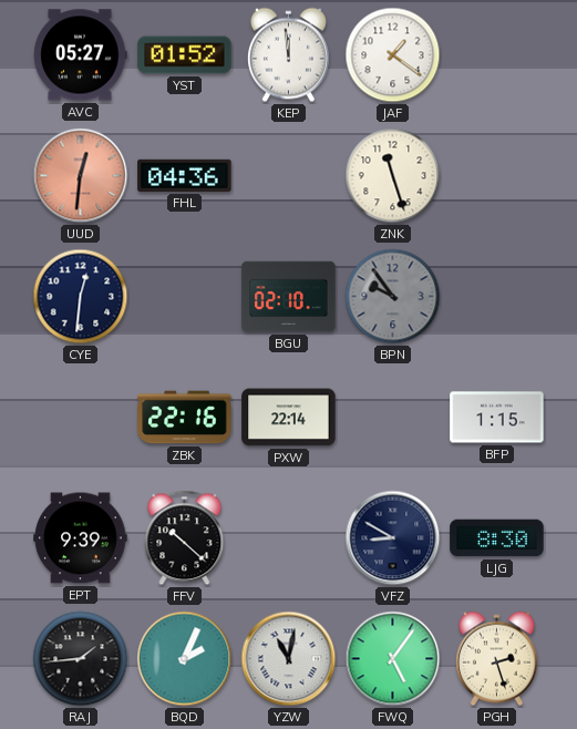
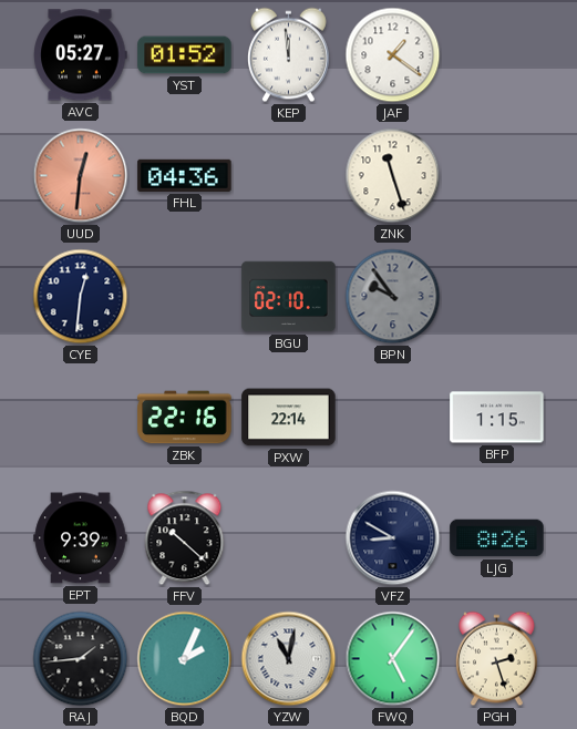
LJG: 8:30 -> 8:26 (497, 538)
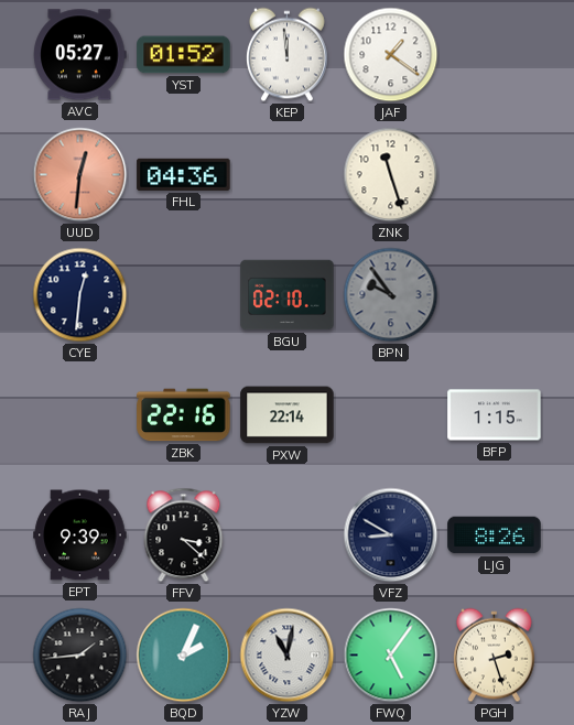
FFV: 10:22 -> 3:22 (184, 535)
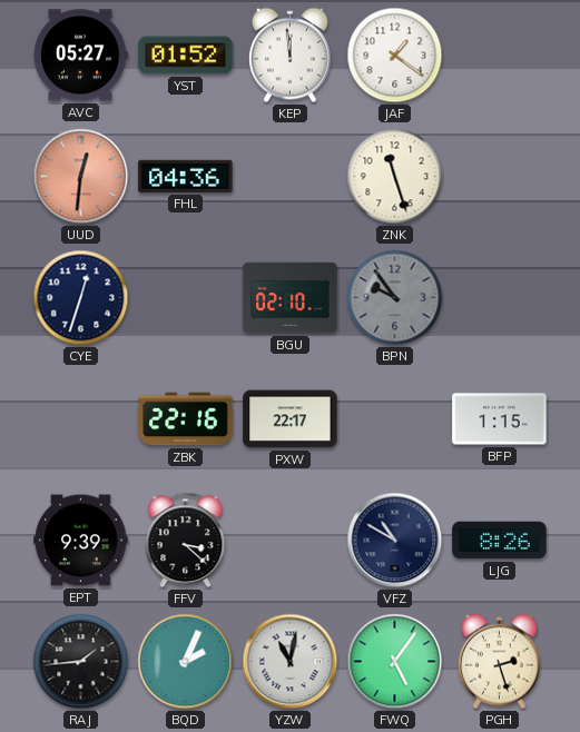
CYE: 12:31 -> 12:33 (81, 298)
PXW: 22:14 -> 22:17 (291, 419)
VFZ: 8:50 -> 10:50 (395, 541)
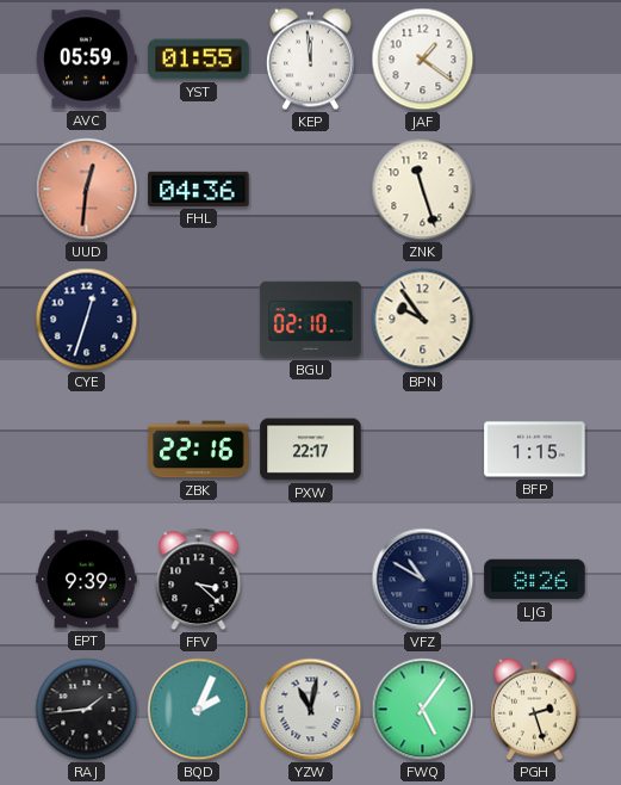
AVC: 05:27 -> 05:59 (87, 60)
YST: 01:52 -> 01:55 (199, 60)
BPN dial: grey -> cream (423, 320)
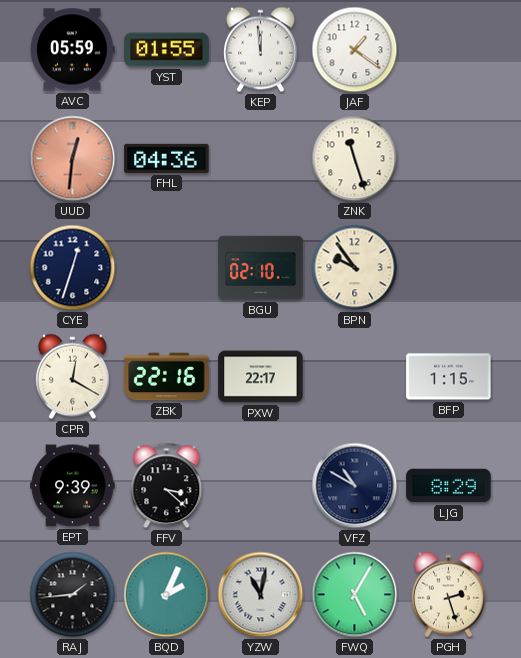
CPR: none -> 12:20 (72, 377)
LJG: 8:26 -> 8:29 (449, 486)
FWQ: 5:06 -> 5:05 (355, 595)
